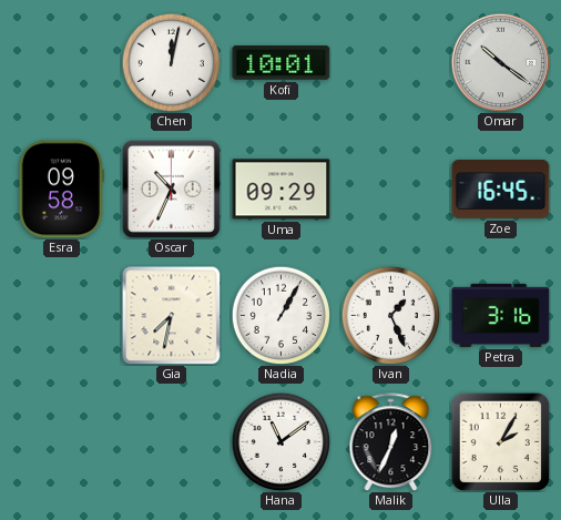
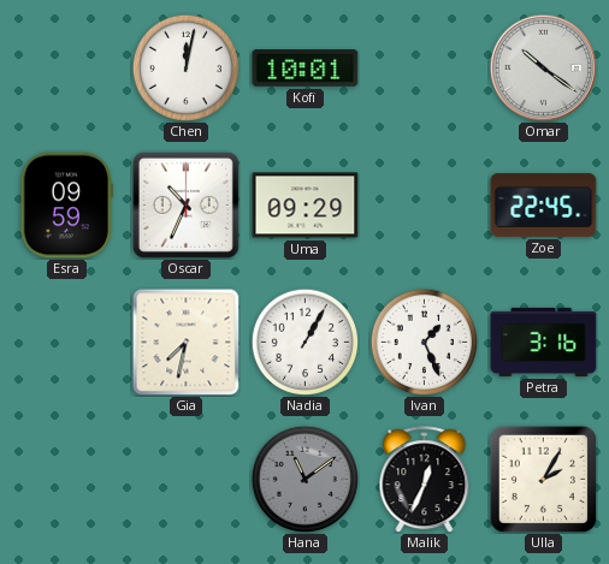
Esra: 09:58 -> 09:59 (66, 206)
Zoe: 16:45 -> 22:45 (544, 204)
Hana dial: white -> grey (304, 479)
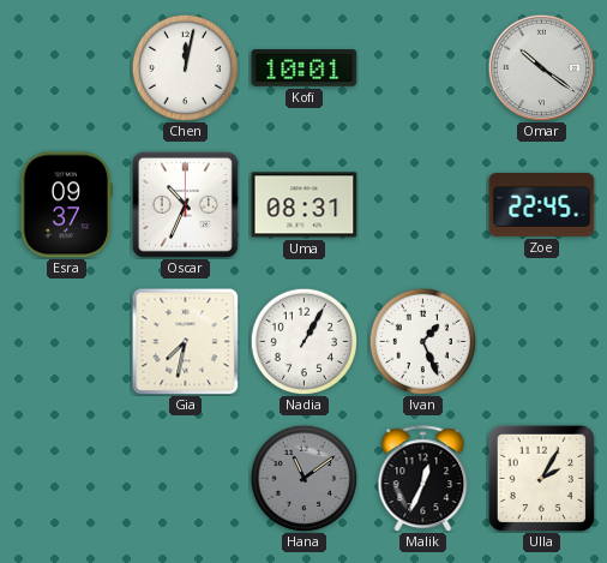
Esra: 09:59 -> 09:37 (66, 205)
Uma: 09:29 -> 08:31 (305, 205)
Petra: 3:16 -> none (544, 342)
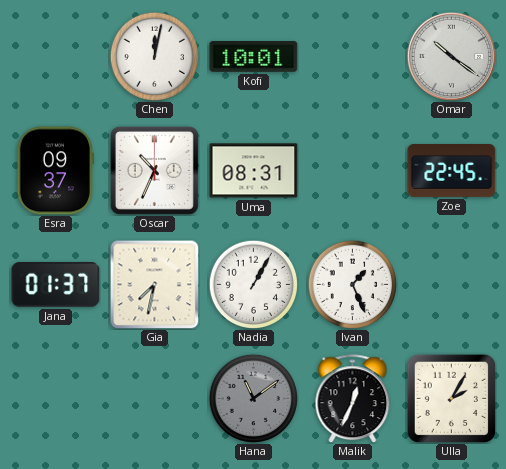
Jana: none -> 01:37 (56, 285)
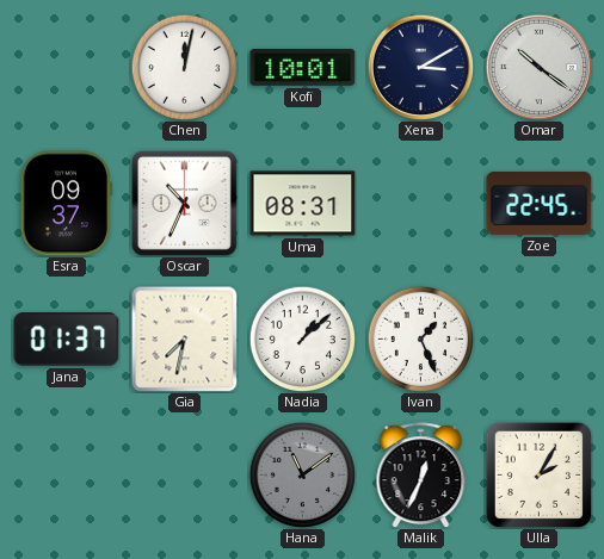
Xena: none -> 3:10 (420, 67)
Nadia: 1:05 -> 1:08 (302, 338)
